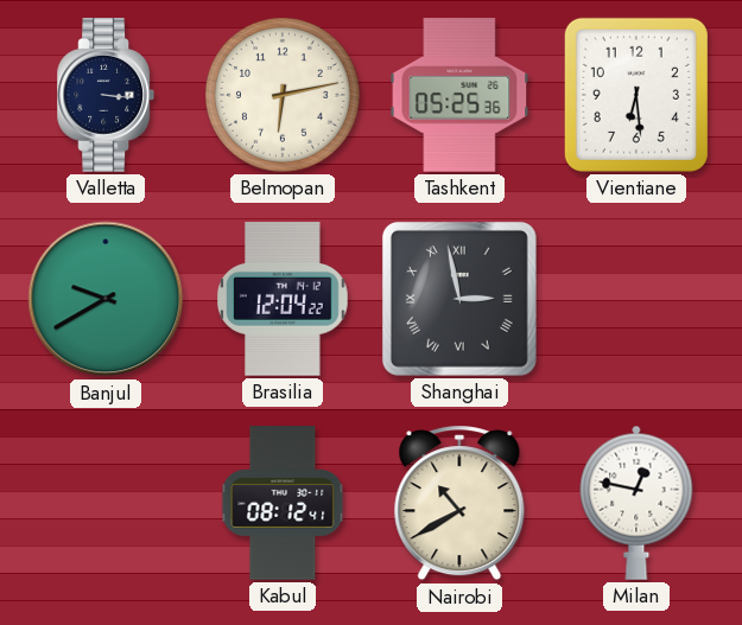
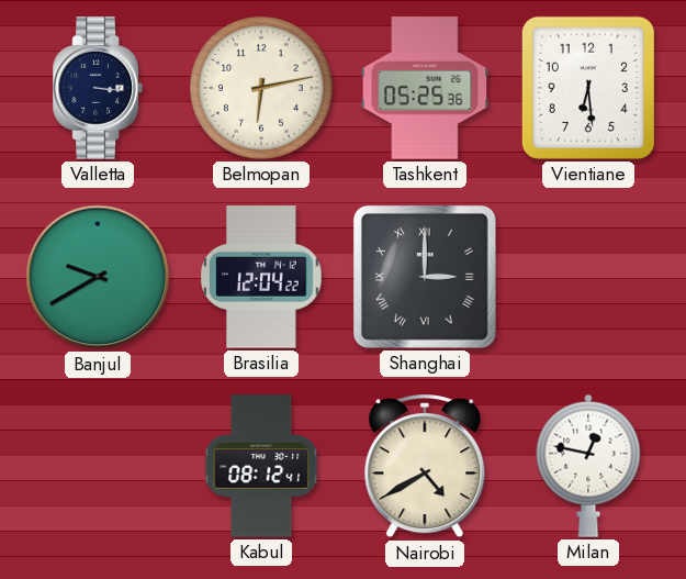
Shanghai: 2:58 -> 3:00 (425, 277)
Nairobi: 10:40 -> 4:40 (425, 466)
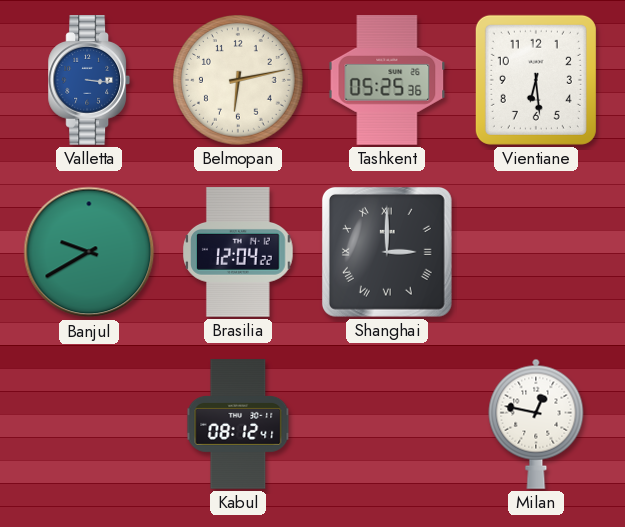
Valletta dial: navy -> blue (88, 80)
Nairobi: 4:40 -> none (425, 466)
